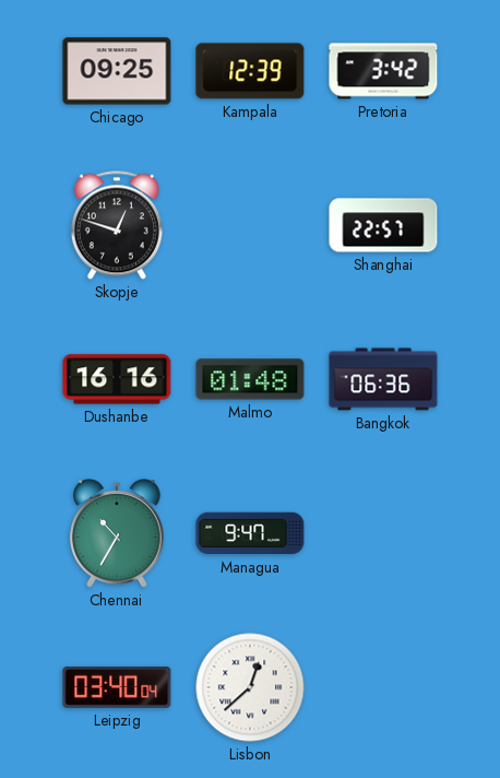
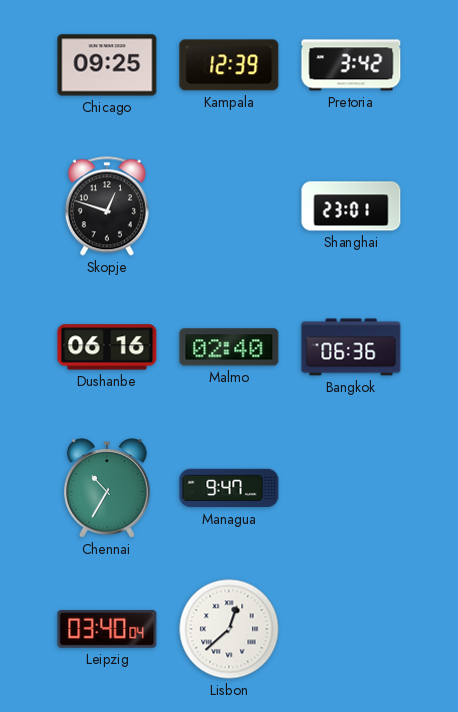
Shanghai: 22:57 -> 23:01 (351, 206)
Dushanbe: 16:16 -> 06:16 (107, 347)
Malmo: 01:48 -> 02:40 (229, 347)
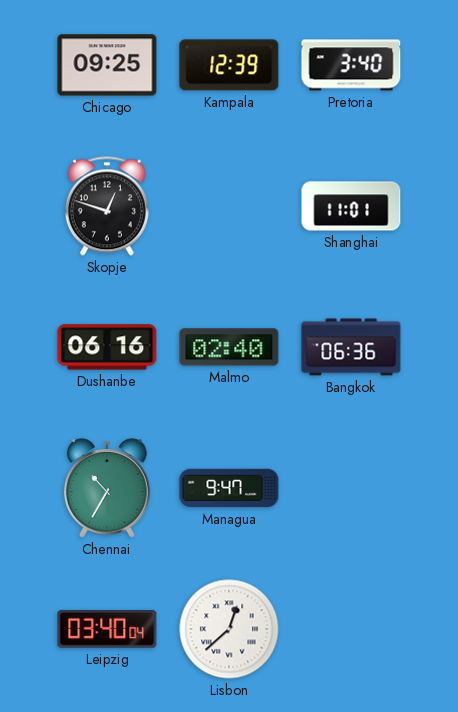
Pretoria: 3:42 -> 3:40 (351, 65)
Shanghai: 23:01 -> 11:01 (351, 206)
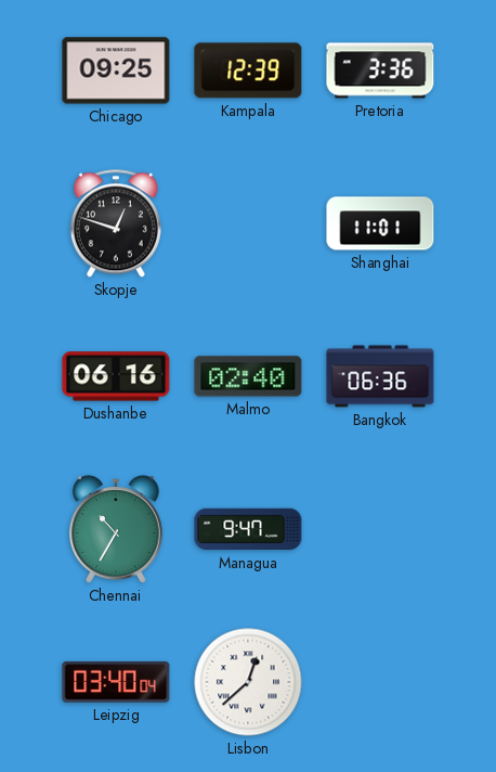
Pretoria: 3:40 -> 3:36 (380, 70)
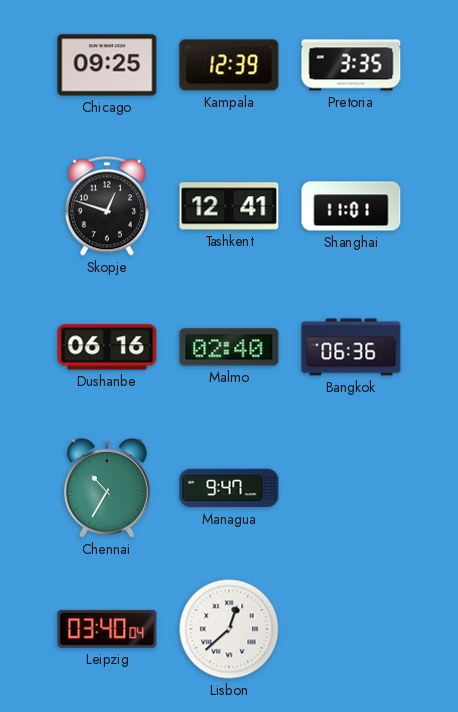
Pretoria: 3:36 -> 3:35 (351, 65)
Tashkent: none -> 12:41 (229, 206)
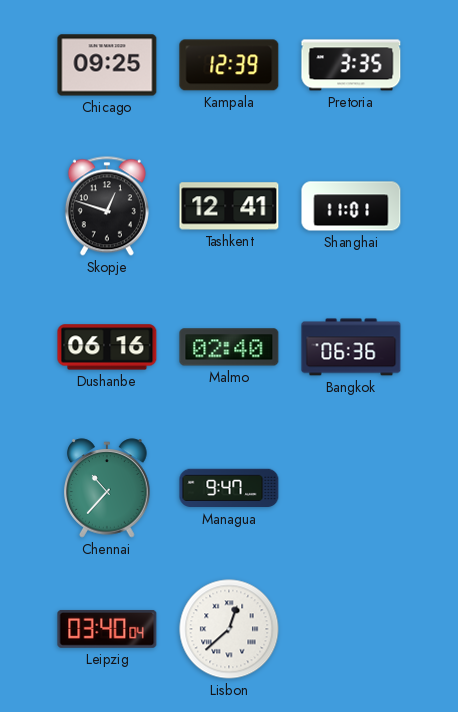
Chennai: 10:35 -> 10:37 (107, 488)
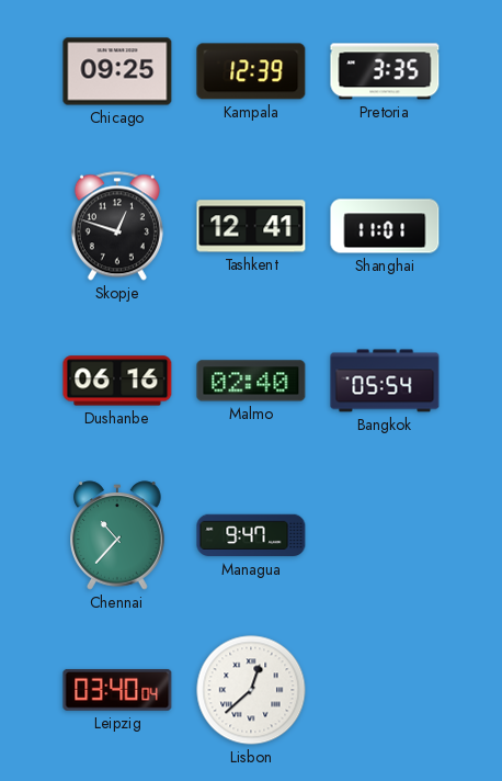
Bangkok: 06:36 -> 05:54 (385, 381)
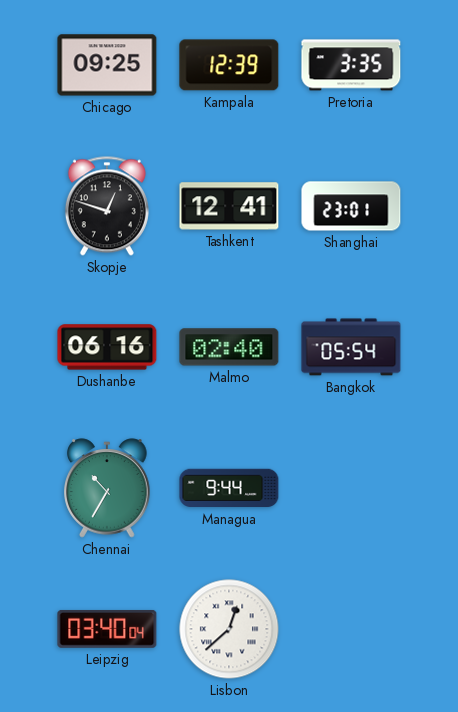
Shanghai: 11:01 -> 23:01 (351, 206)
Chennai: 10:37 -> 10:35 (107, 488)
Managua: 9:47 -> 9:44 (229, 488)
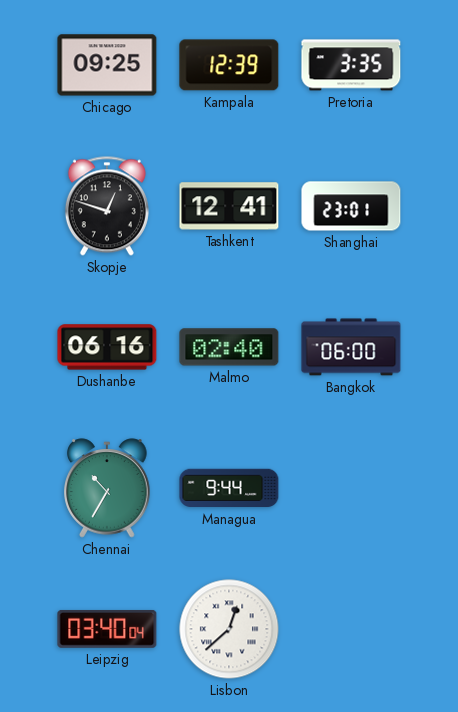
Bangkok: 05:54 -> 06:00 (351, 347)
